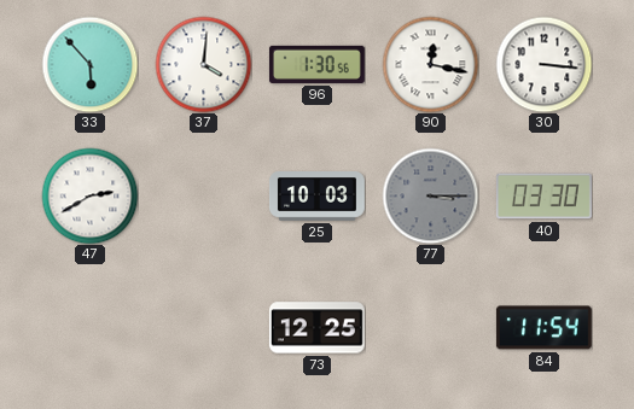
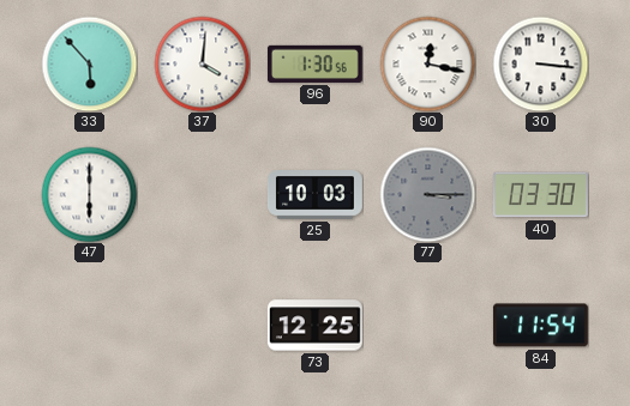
47: 2:40 -> 6:00 (89, 194)
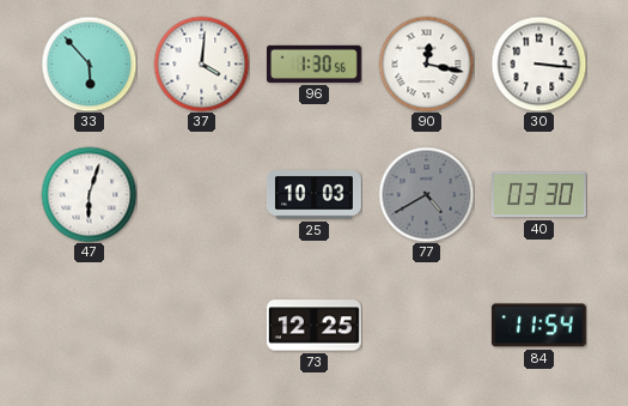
47: 6:00 -> 6:03 (89, 194)
77: 3:15 -> 4:40 (426, 194)
